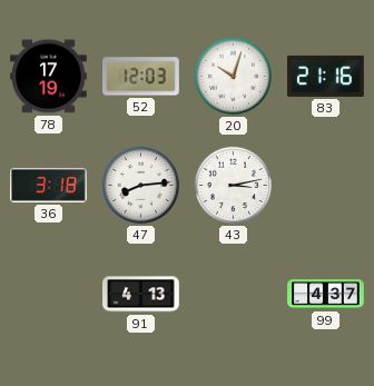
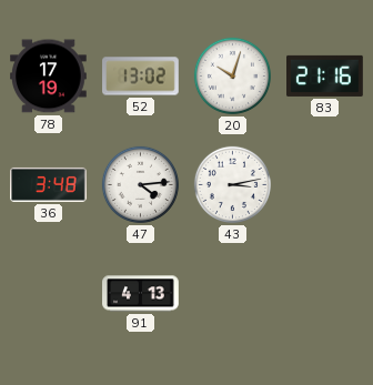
52: 12:03 -> 13:02 (141, 77)
36: 3:18 -> 3:48 (49, 184)
47: 8:14 -> 4:14 (140, 184)
99: 4:37 -> none (326, 295)
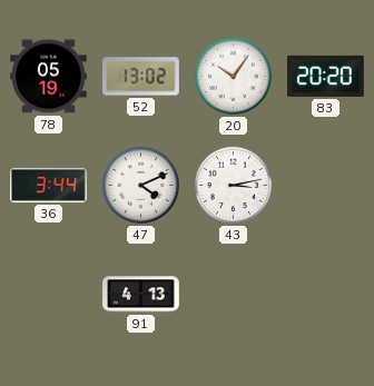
78: 17:19 -> 05:19 (49, 77)
20: 10:03 -> 10:06 (233, 76)
83: 21:16 -> 20:20 (326, 76)
36: 3:48 -> 3:44 (49, 185)
47: 4:14 -> 4:11 (140, 185)
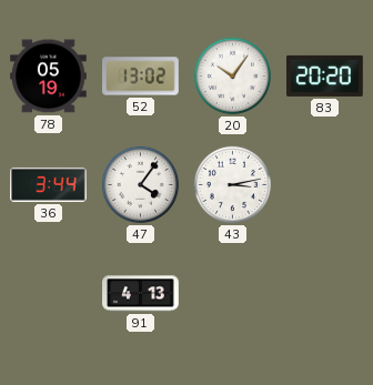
47: 4:11 -> 4:06 (140, 184)
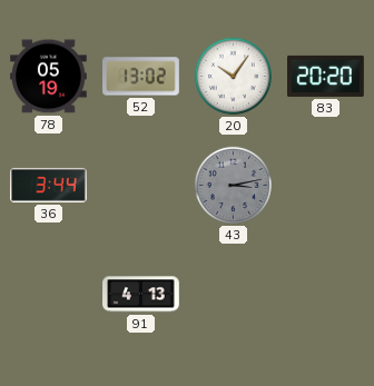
47: 4:06 -> none (140, 184)
43 dial: white -> grey (233, 185)
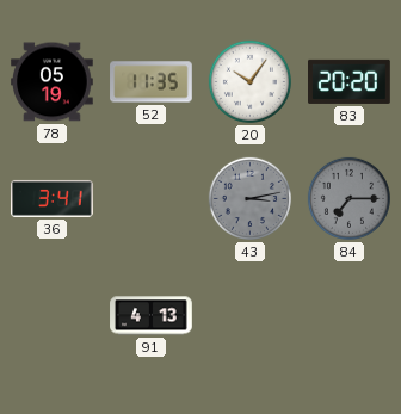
52: 13:02 -> 11:35 (152, 82)
36: 3:44 -> 3:41 (53, 198)
84: none -> 7:15 (348, 198)
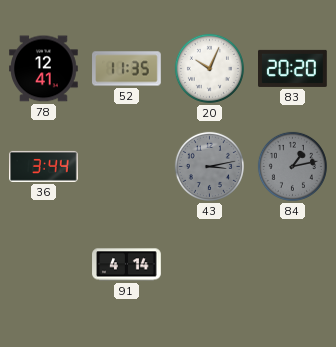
78: 05:19 -> 12:41 (44, 69)
20: 10:06 -> 10:04 (209, 68)
36: 3:41 -> 3:44 (44, 166)
84: 7:15 -> 1:13 (292, 166)
91: 4:13 -> 4:14 (127, 265)
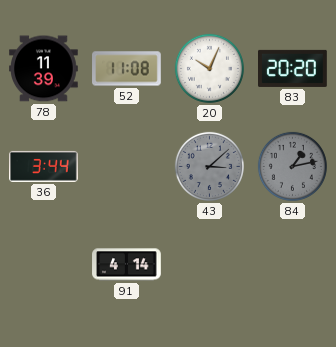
78: 12:41 -> 11:39 (44, 69)
52: 11:35 -> 11:08 (127, 69)
43: 3:13 -> 3:08 (209, 166)
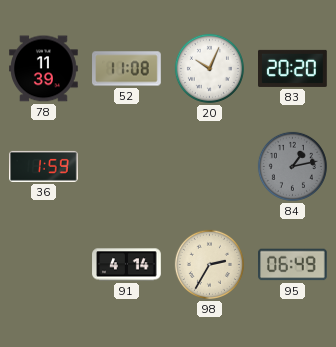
36: 3:44 -> 1:59 (44, 166)
43: 3:08 -> none (209, 166)
98: none -> 2:35 (209, 264)
95: none -> 06:49 (293, 265)
